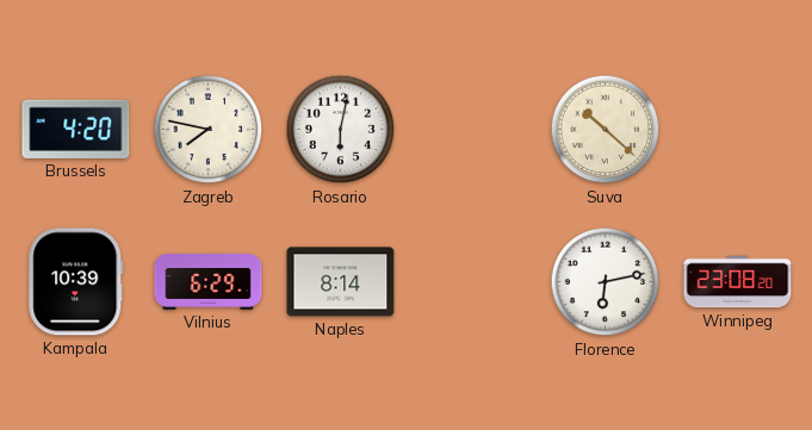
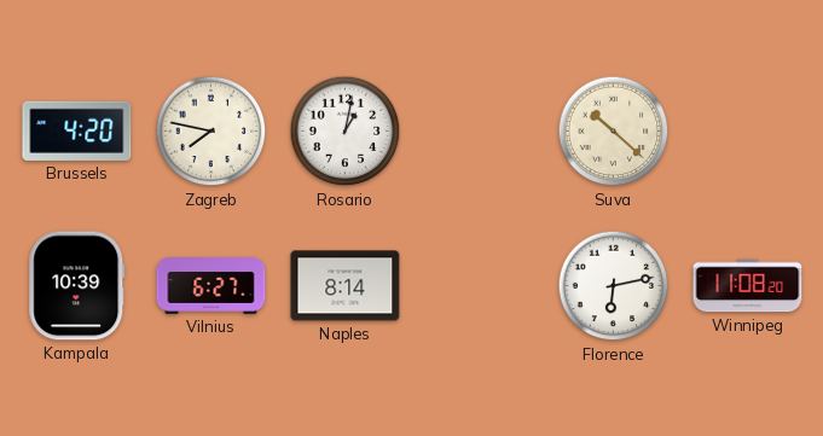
Rosario: 6:02 -> 1:02 (346, 132)
Vilnius: 6:29 -> 6:27 (211, 286)
Winnipeg: 23:08 -> 11:08 (748, 286)
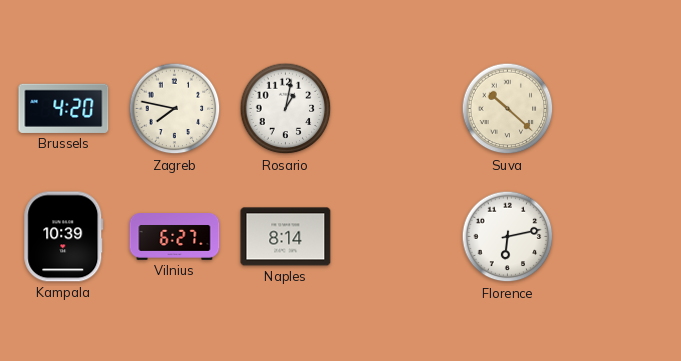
Winnipeg: 11:08 -> none (748, 286)
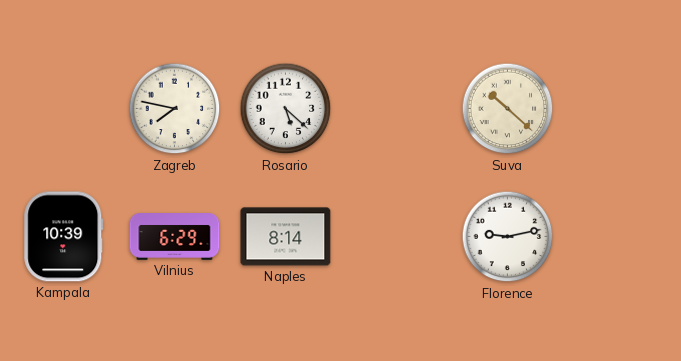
Brussels: 4:20 -> none (64, 108)
Rosario: 1:02 -> 5:22 (286, 109)
Vilnius: 6:27 -> 6:29 (175, 237)
Florence: 6:13 -> 9:13 (508, 237)
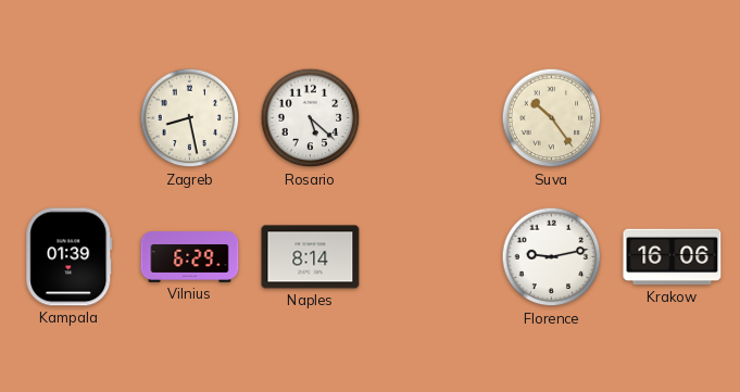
Zagreb: 7:47 -> 8:28 (190, 118)
Suva: 10:22 -> 10:24 (552, 118)
Kampala: 10:39 -> 01:39 (70, 257)
Krakow: none -> 16:06 (673, 257)
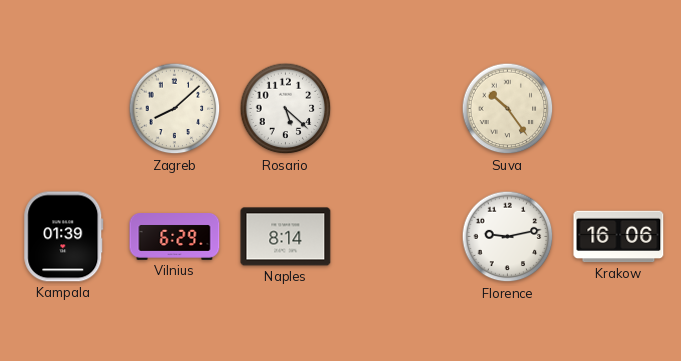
Zagreb: 8:28 -> 8:08 (175, 109)
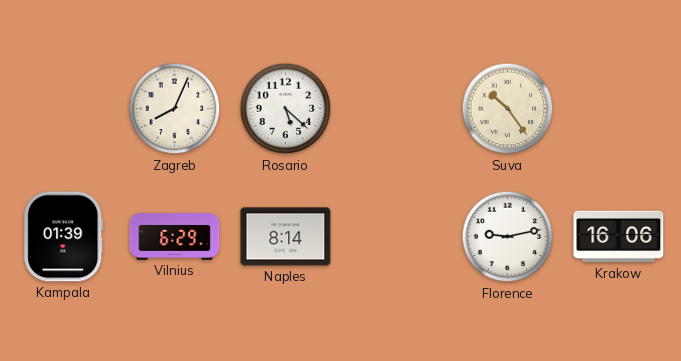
Zagreb: 8:08 -> 8:04 (175, 109)
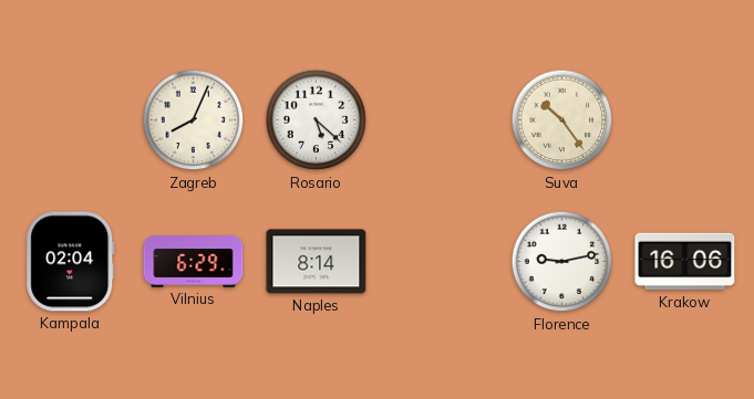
Kampala: 01:39 -> 02:04 (71, 262)
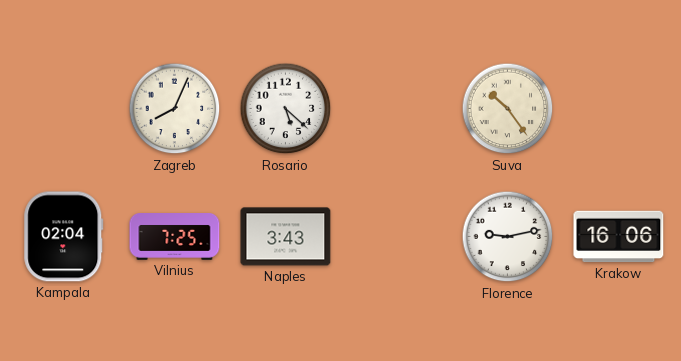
Vilnius: 6:29 -> 7:25 (175, 237)
Naples: 8:14 -> 3:43 (286, 237)
